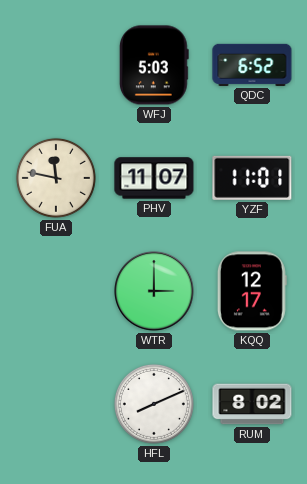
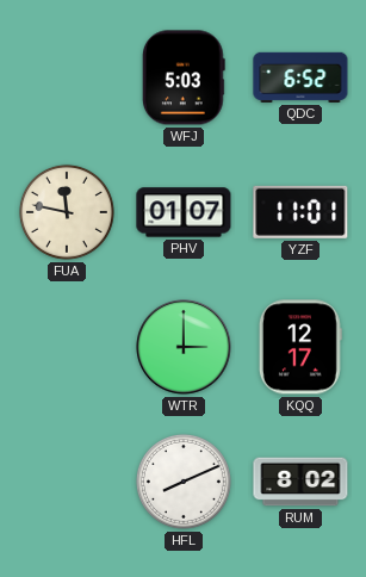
PHV: 11:07 -> 01:07 (184, 212)
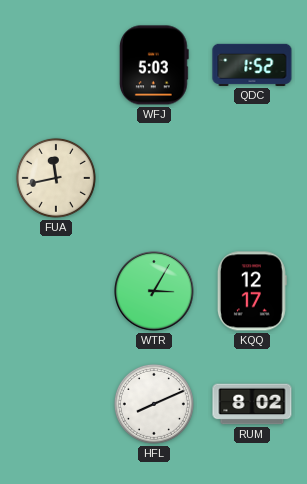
QDC: 6:52 -> 1:52 (252, 65)
FUA: 11:47 -> 11:43 (56, 178)
PHV: 01:07 -> none (184, 212)
YZF: 11:01 -> none (300, 212)
WTR: 3:00 -> 3:05 (154, 291)
